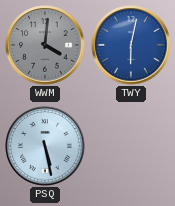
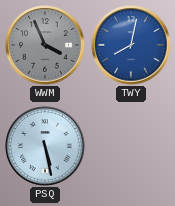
WWM: 4:01 -> 3:56 (45, 45)
TWY: 6:02 -> 8:02 (131, 45)
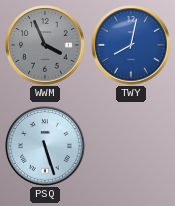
PSQ: 5:28 -> 5:27 (45, 146)
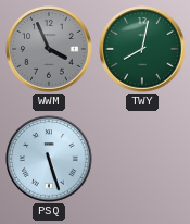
TWY dial: blue -> green (142, 49)
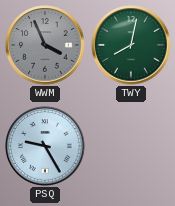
PSQ: 5:27 -> 9:25 (45, 146)
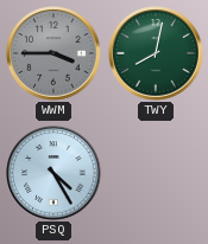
WWM: 3:56 -> 3:45 (53, 53)
PSQ: 9:25 -> 4:25 (53, 173)
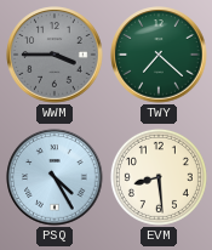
TWY: 8:02 -> 7:22 (159, 55)
EVM: none -> 8:29 (159, 177)
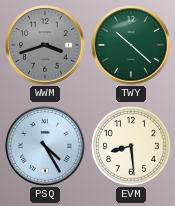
WWM: 3:45 -> 3:42 (45, 45)
TWY: 7:22 -> 10:22 (131, 45)
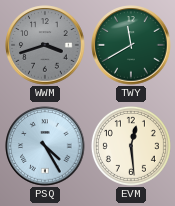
TWY: 10:22 -> 11:40 (131, 45)
EVM: 8:29 -> 12:29 (131, 146)
